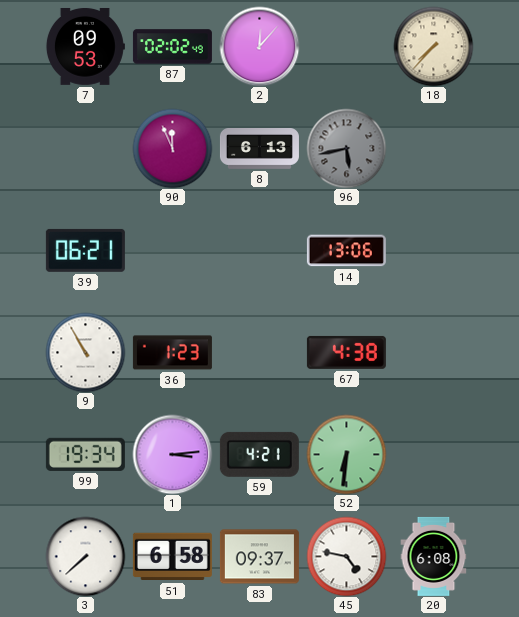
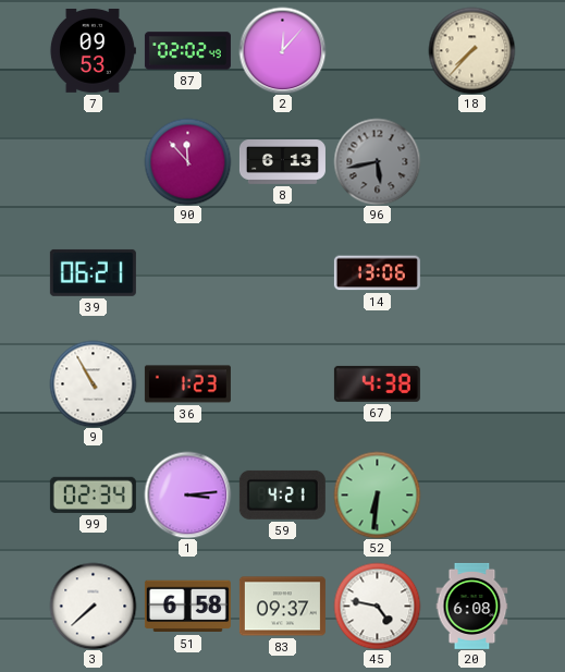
90: 11:56 -> 11:53 (187, 161)
99: 19:34 -> 02:34 (93, 494)
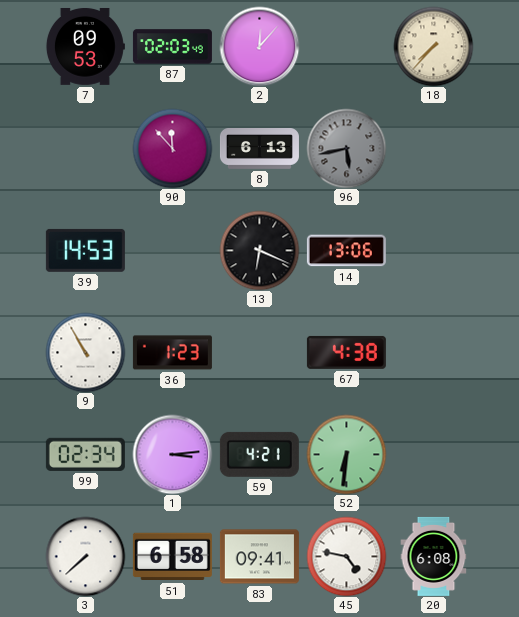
87: 02:02 -> 02:03 (172, 47)
39: 06:21 -> 14:53 (85, 250)
13: none -> 6:19 (259, 250)
83: 09:37 -> 09:41 (259, 557)
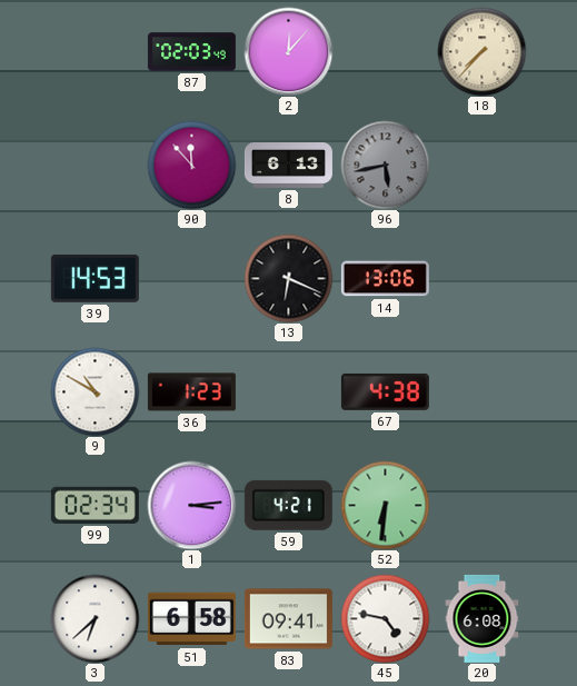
7: 09:53 -> none (85, 46)
9: 10:55 -> 10:50 (94, 391)
3: 7:38 -> 6:38 (94, 618)
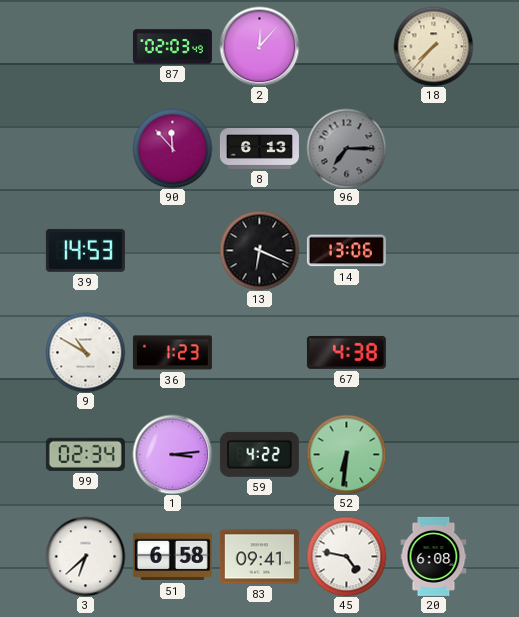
96: 5:43 -> 7:15 (346, 148)
59: 4:21 -> 4:22 (259, 454)
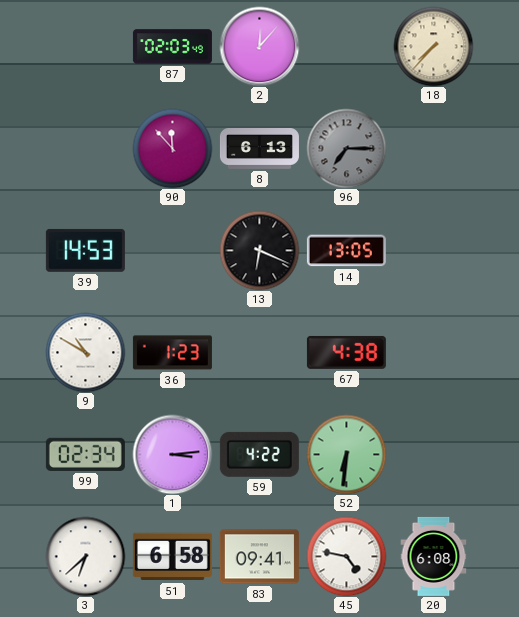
14: 13:06 -> 13:05 (346, 251)
